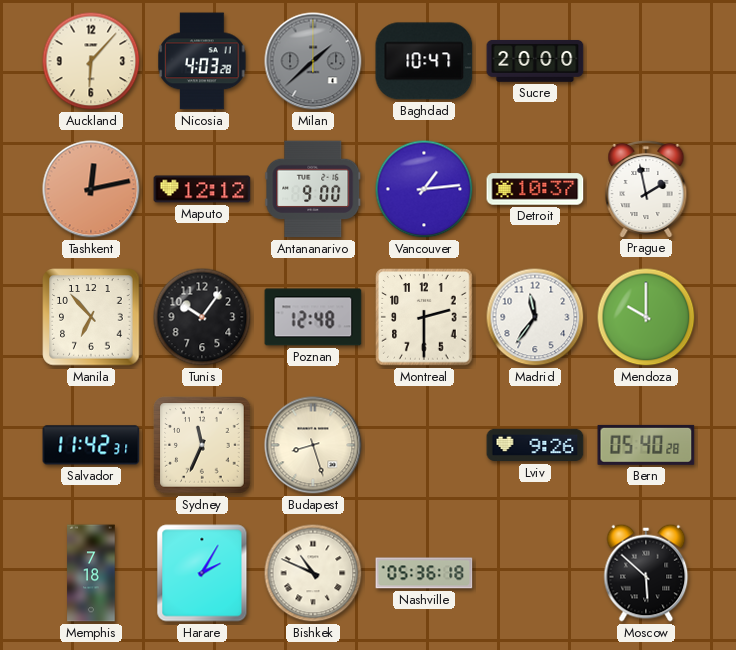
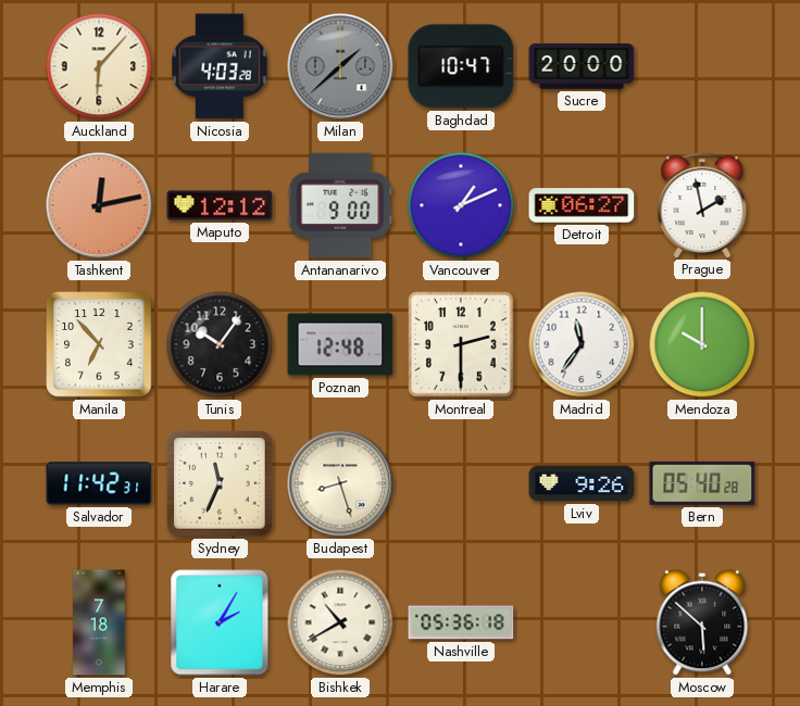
Vancouver: 1:14 -> 1:11 (461, 205)
Detroit: 10:37 -> 06:27 (582, 205)
Bishkek: 10:49 -> 10:40 (340, 622)
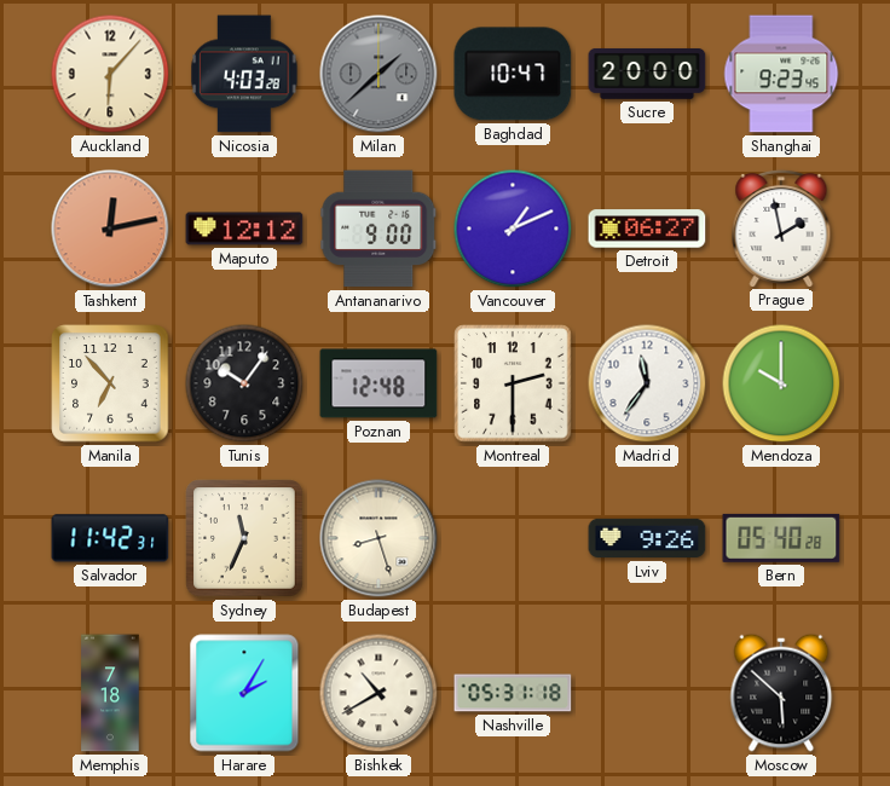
Shanghai: none -> 9:23 (781, 74)
Nashville: 05:36 -> 05:31 (513, 693)
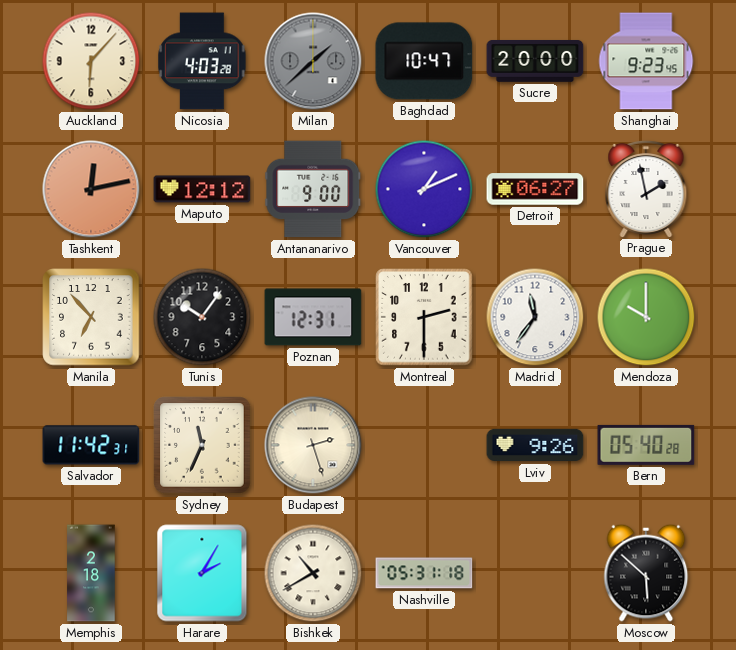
Poznan: 12:48 -> 12:31 (313, 317)
Budapest: 8:27 -> 2:27 (313, 445)
Memphis: 7:18 -> 2:18 (91, 573)
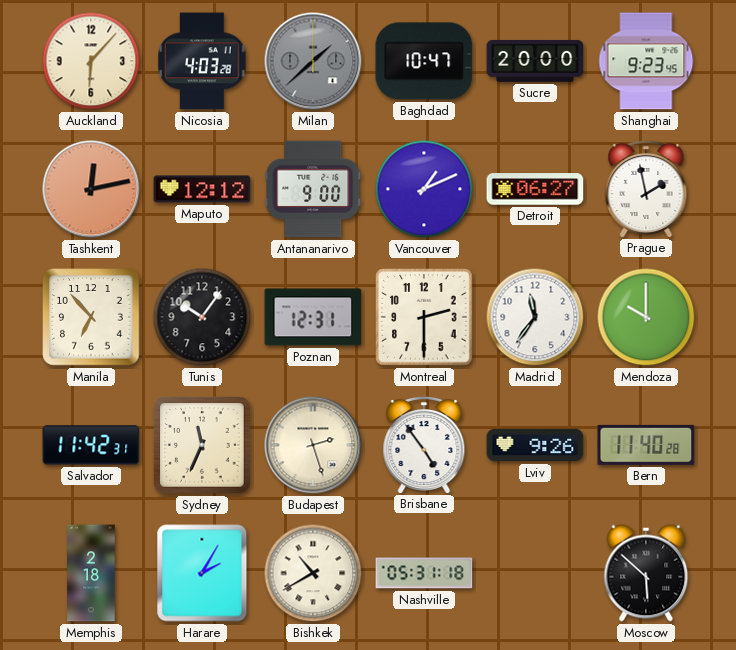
Brisbane: none -> 4:54 (424, 444)
Bern: 05:40 -> 11:40 (646, 445)
